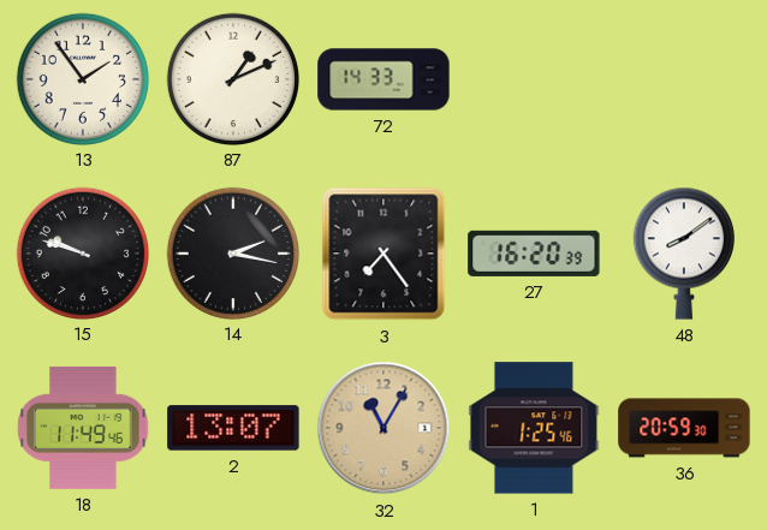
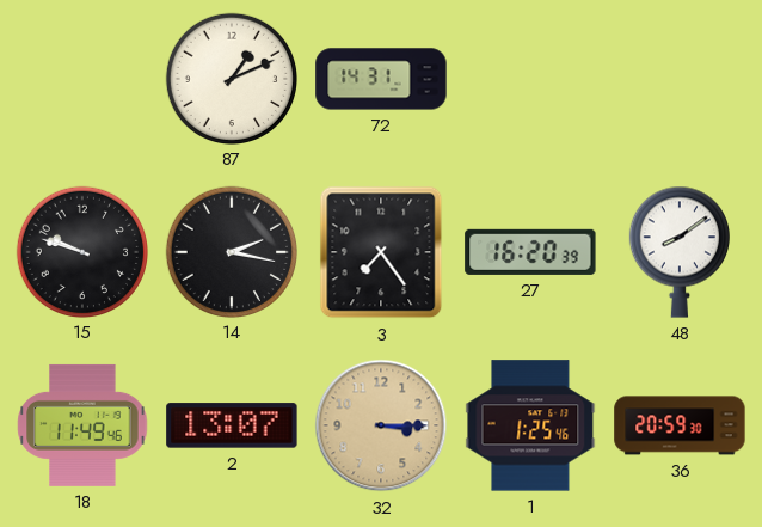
13: 1:54 -> none (82, 78)
72: 14:33 -> 14:31 (381, 79)
32: 11:05 -> 3:15 (381, 425)
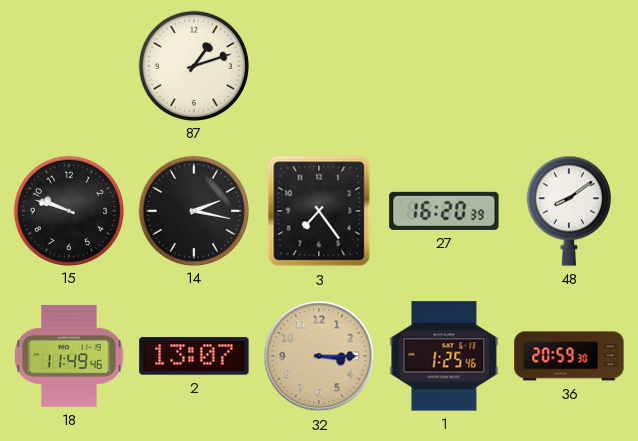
87: 1:11 -> 1:12 (193, 65)
72: 14:31 -> none (381, 79)
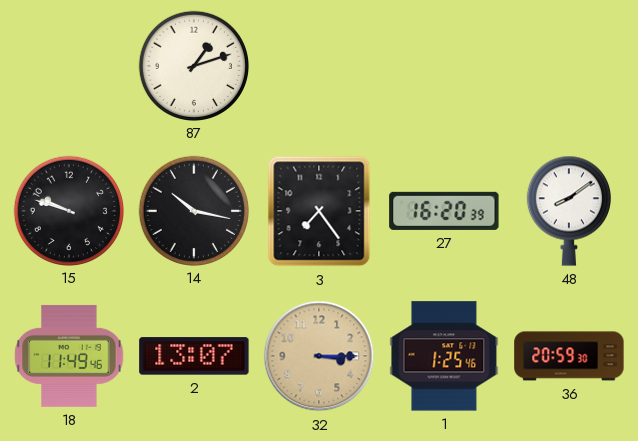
14: 2:17 -> 10:17 (193, 210)
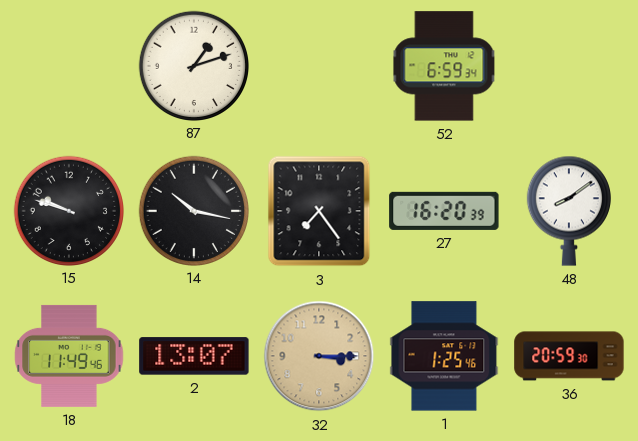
52: none -> 6:59 (444, 66)
